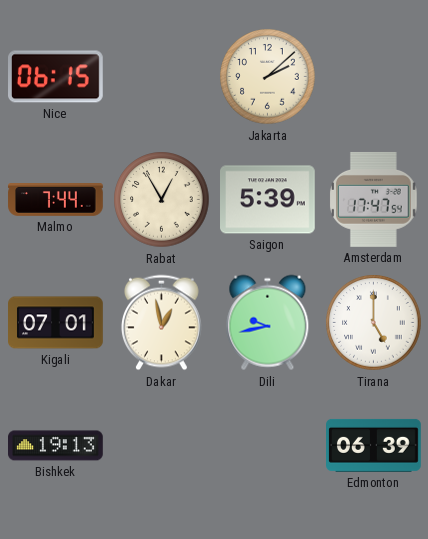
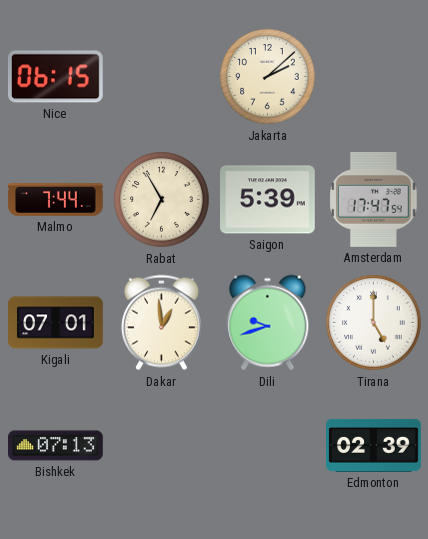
Rabat: 12:55 -> 6:55 (162, 200)
Dakar: 12:58 -> 12:59 (161, 323)
Dili: 9:43 -> 9:42 (268, 323)
Bishkek: 19:13 -> 07:13 (56, 446)
Edmonton: 06:39 -> 02:39 (374, 445)
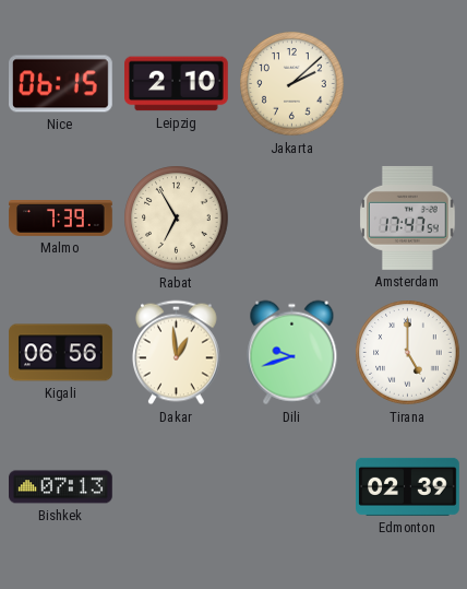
Leipzig: none -> 2:10 (177, 84)
Malmo: 7:44 -> 7:39 (61, 219)
Saigon: 5:39 -> none (268, 200)
Kigali: 07:01 -> 06:56 (61, 353)
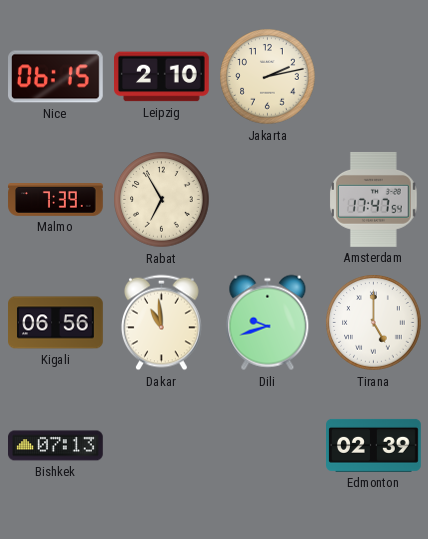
Jakarta: 2:08 -> 2:13 (268, 77)
Dakar: 12:59 -> 10:59 (161, 323)
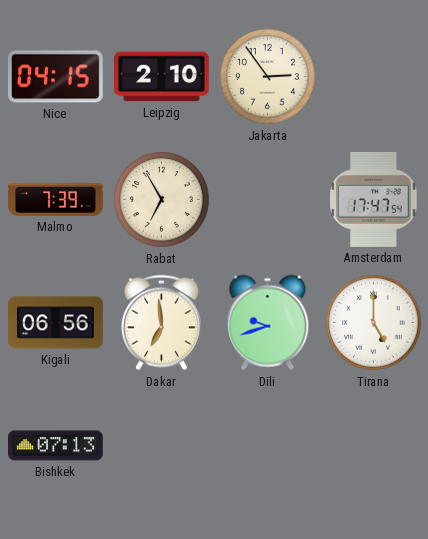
Nice: 06:15 -> 04:15 (56, 77)
Jakarta: 2:13 -> 2:54 (268, 77)
Dakar: 10:59 -> 6:59 (161, 323)
Edmonton: 02:39 -> none (374, 445)
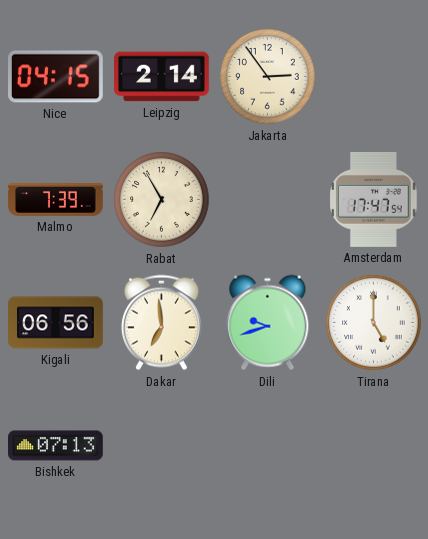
Leipzig: 2:10 -> 2:14 (162, 77)
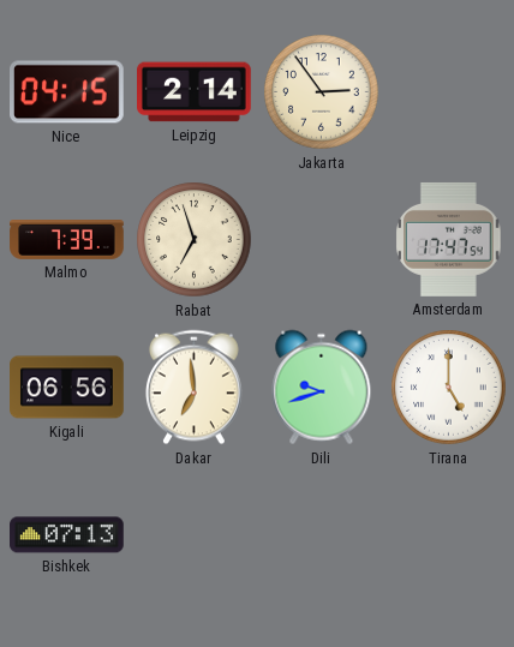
Rabat: 6:55 -> 6:57 (195, 240)
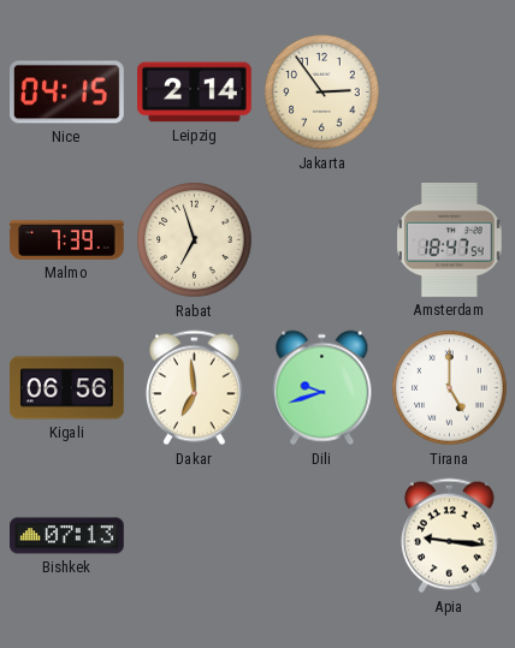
Amsterdam: 17:47 -> 18:47 (450, 239)
Apia: none -> 9:16 (449, 536)
